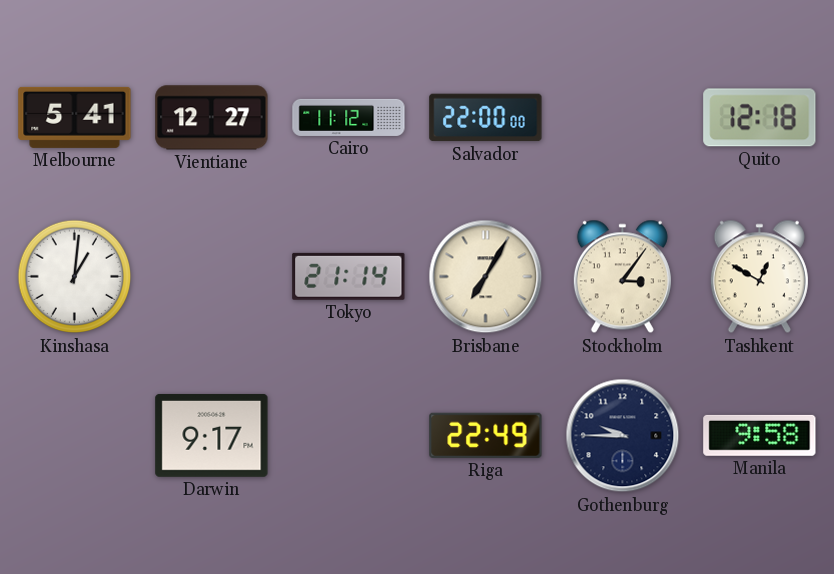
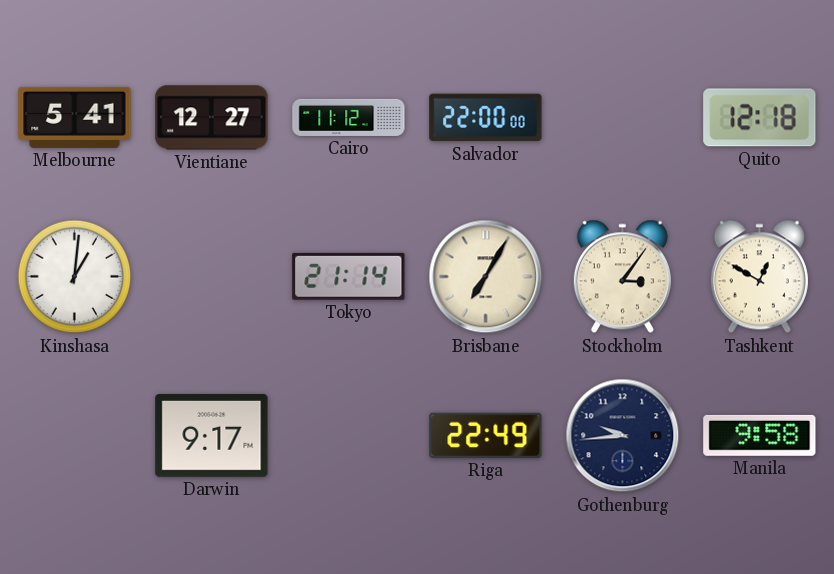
Gothenburg: 9:45 -> 9:44 (623, 436)
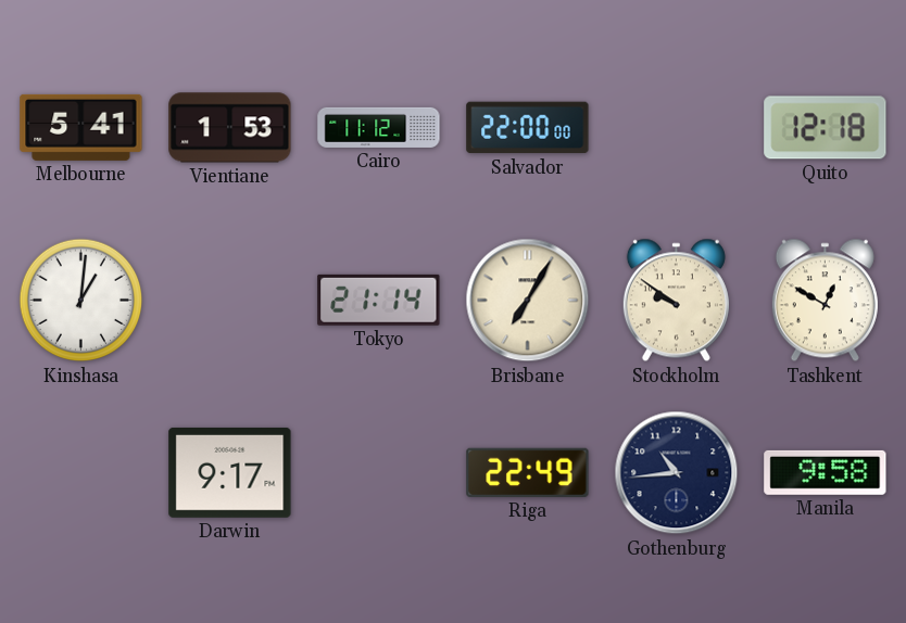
Vientiane: 12:27 -> 1:53 (230, 128)
Stockholm: 3:06 -> 9:51 (676, 301)
Gothenburg: 9:44 -> 10:44 (677, 473)
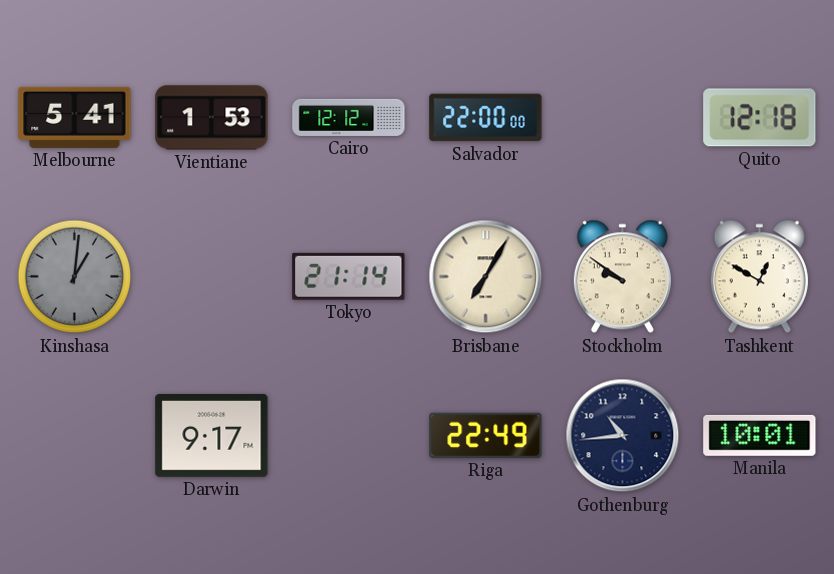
Cairo: 11:12 -> 12:12 (349, 117)
Kinshasa dial: white -> grey (75, 277)
Manila: 9:58 -> 10:01 (760, 435)
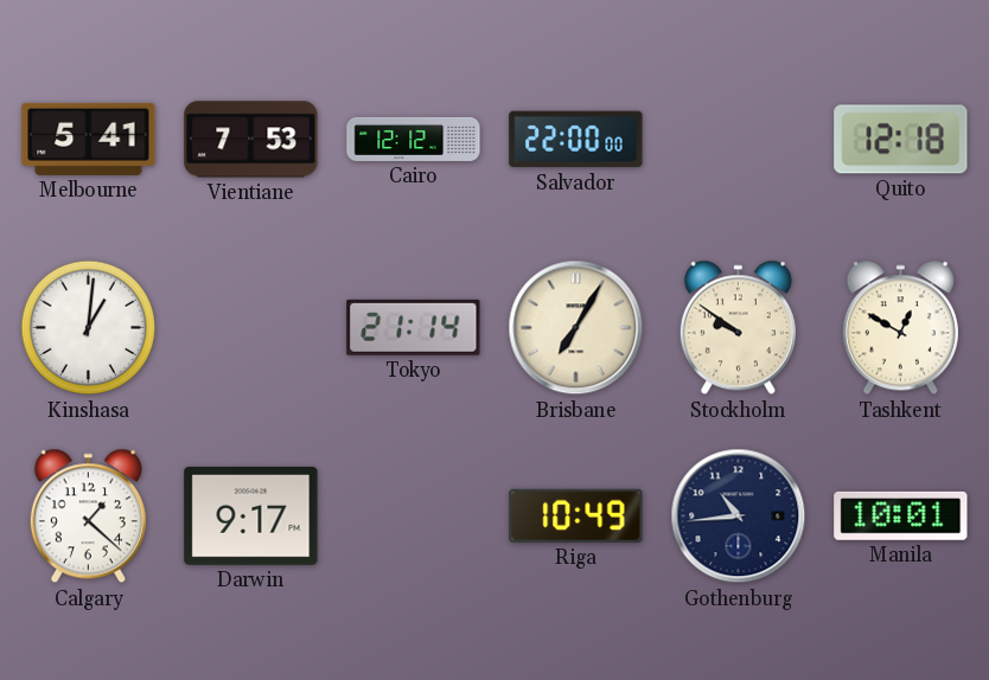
Vientiane: 1:53 -> 7:53 (251, 140)
Kinshasa dial: grey -> white (89, 328)
Calgary: none -> 1:22 (88, 517)
Riga: 22:49 -> 10:49 (576, 515)
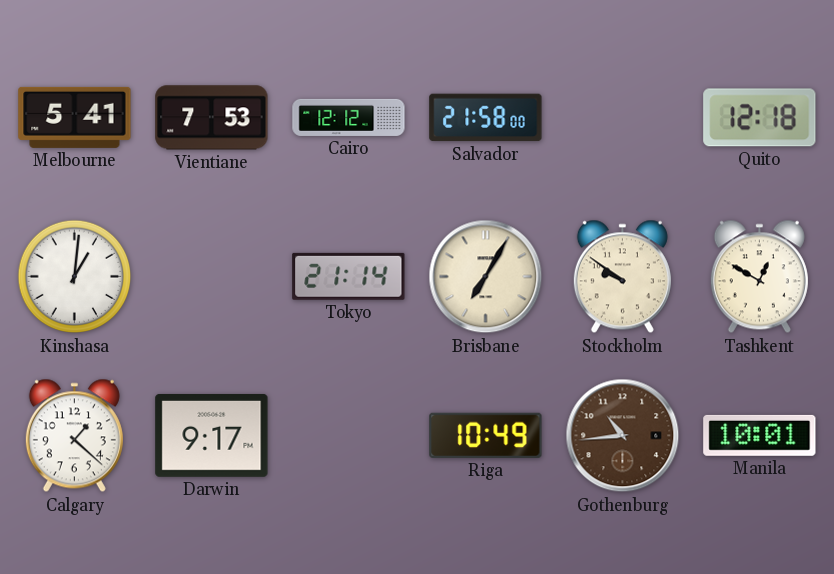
Salvador: 22:00 -> 21:58 (486, 118)
Gothenburg dial: navy -> brown (623, 436)
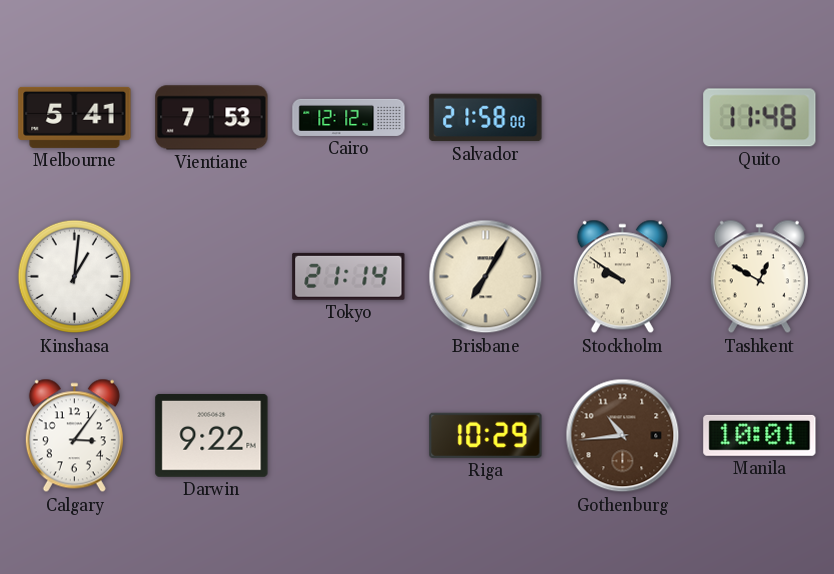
Quito: 12:18 -> 11:48 (760, 118)
Calgary: 1:22 -> 3:06 (74, 436)
Darwin: 9:17 -> 9:22 (212, 435)
Riga: 10:49 -> 10:29 (486, 435)
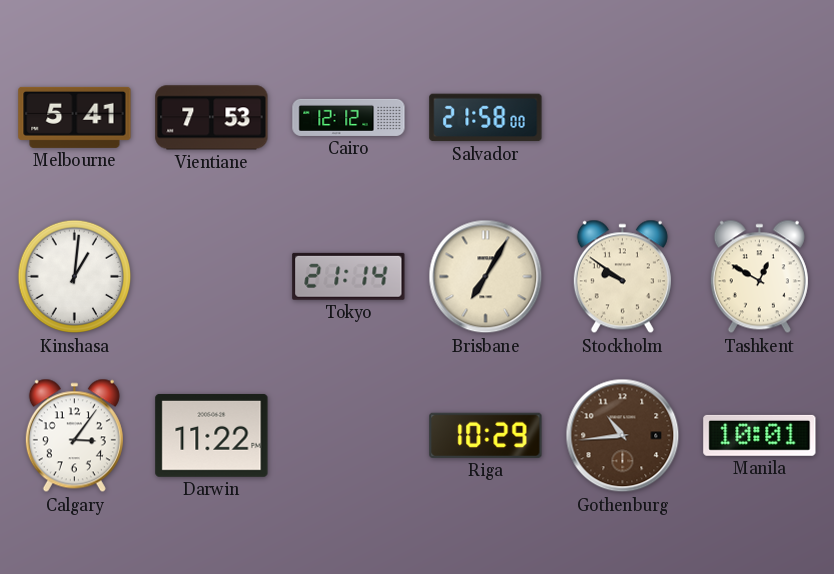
Quito: 11:48 -> none (760, 118)
Darwin: 9:22 -> 11:22 (212, 435)
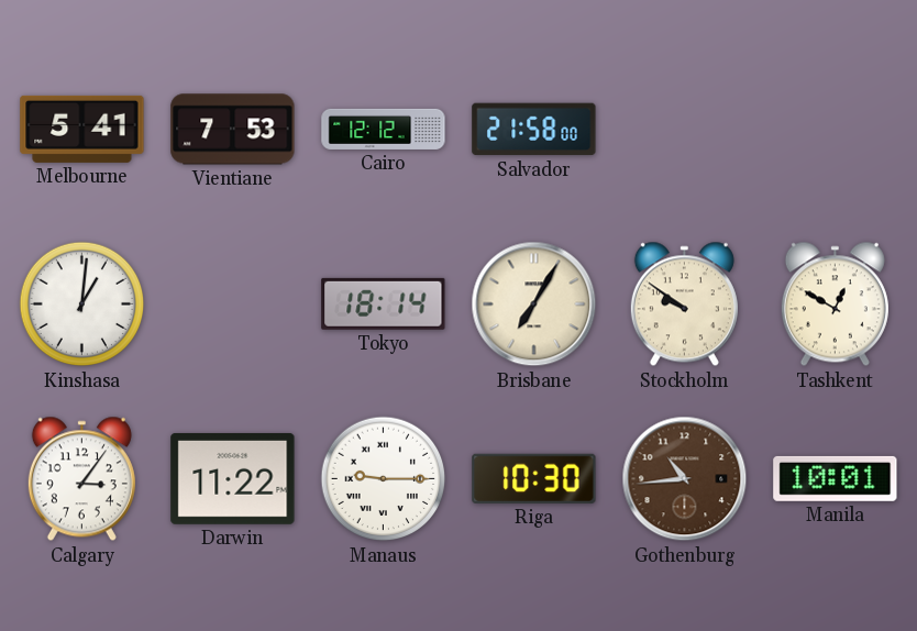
Tokyo: 21:14 -> 18:14 (384, 303)
Manaus: none -> 9:15 (384, 479)
Riga: 10:29 -> 10:30 (534, 478)
